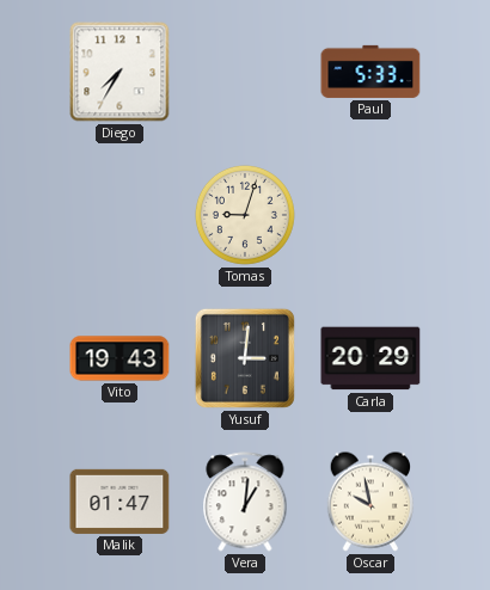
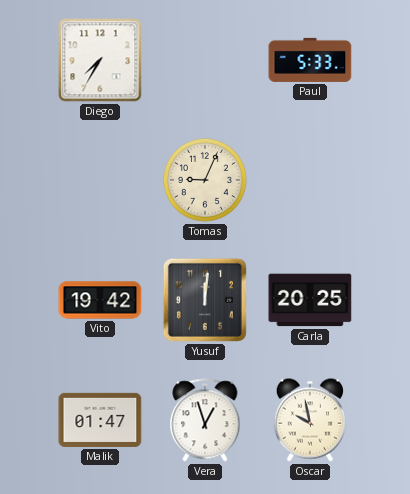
Tomas: 9:03 -> 9:04 (205, 180)
Vito: 19:43 -> 19:42 (100, 300)
Yusuf: 3:01 -> 12:01 (205, 300)
Carla: 20:29 -> 20:25 (310, 300)
Vera: 1:01 -> 12:57 (205, 420)
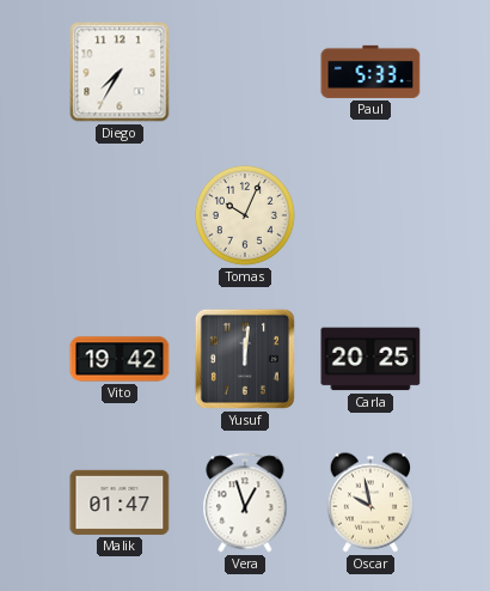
Tomas: 9:04 -> 10:04 (245, 215)
